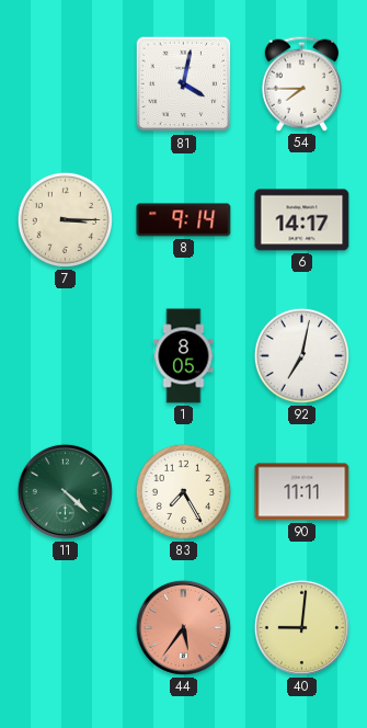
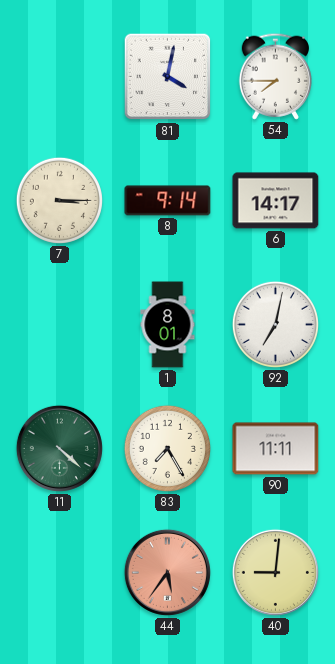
1: 8:05 -> 8:01 (168, 325)
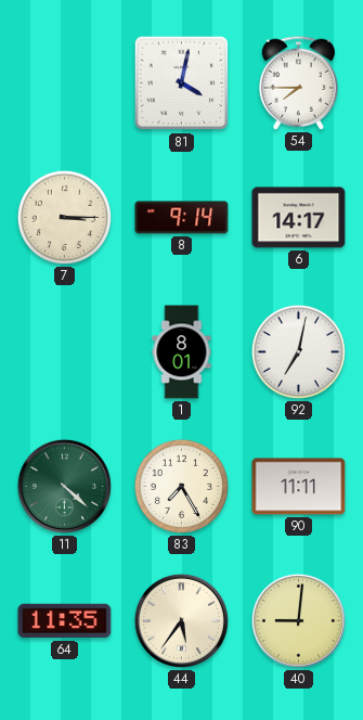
64: none -> 11:35 (65, 621)
44 dial: salmon -> cream (181, 620)
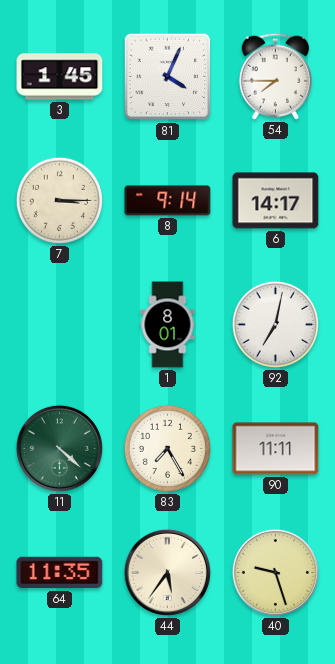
3: none -> 1:45 (60, 77)
81: 4:02 -> 4:04 (168, 77)
40: 9:01 -> 9:27 (275, 572)
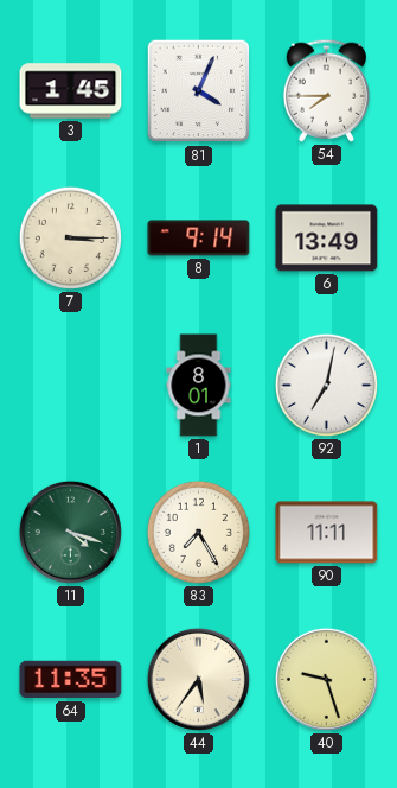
6: 14:17 -> 13:49 (327, 239)
11: 4:22 -> 4:18 (70, 532)
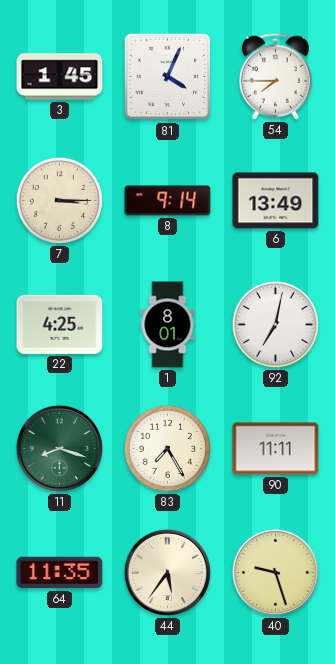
22: none -> 4:25 (60, 324)
11: 4:18 -> 8:18 (59, 448)
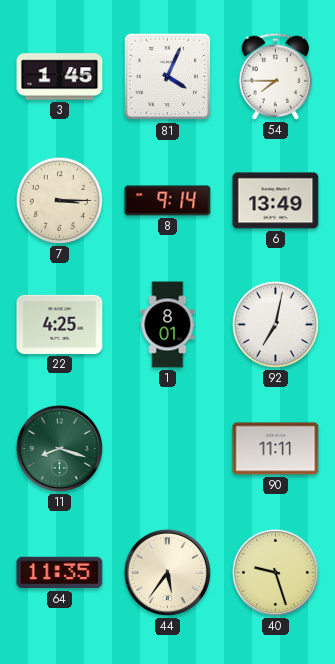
83: 7:25 -> none (167, 448)
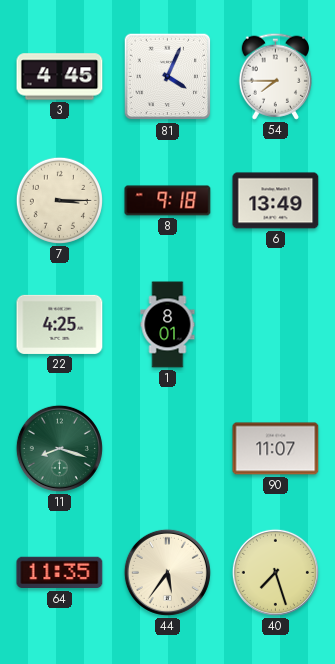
3: 1:45 -> 4:45 (60, 77)
8: 9:14 -> 9:18 (168, 201)
92: 7:02 -> none (275, 324)
90: 11:11 -> 11:07 (276, 449)
40: 9:27 -> 7:27 (275, 572)
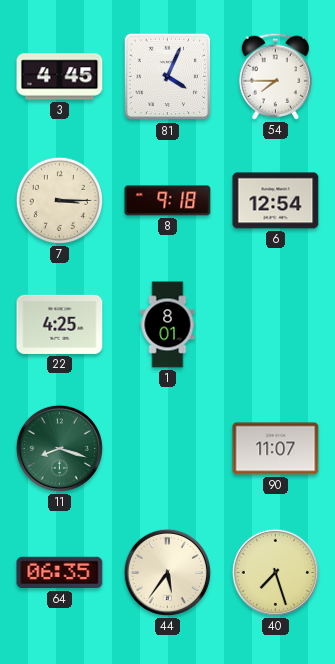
6: 13:49 -> 12:54 (276, 201)
64: 11:35 -> 06:35 (60, 573)
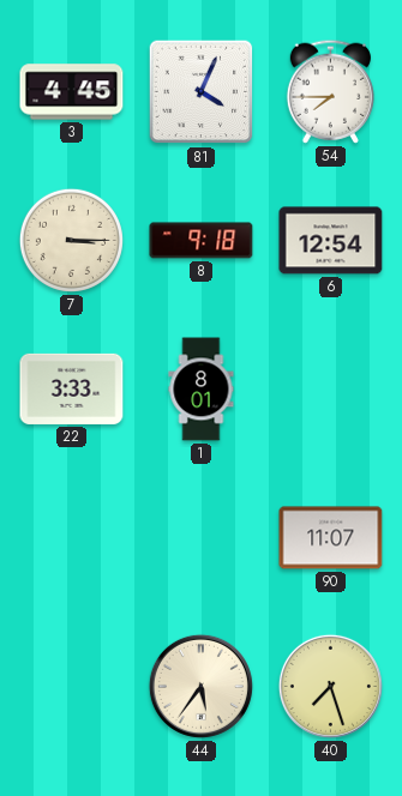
22: 4:25 -> 3:33 (72, 388)
11: 8:18 -> none (59, 448)
64: 06:35 -> none (60, 573)
